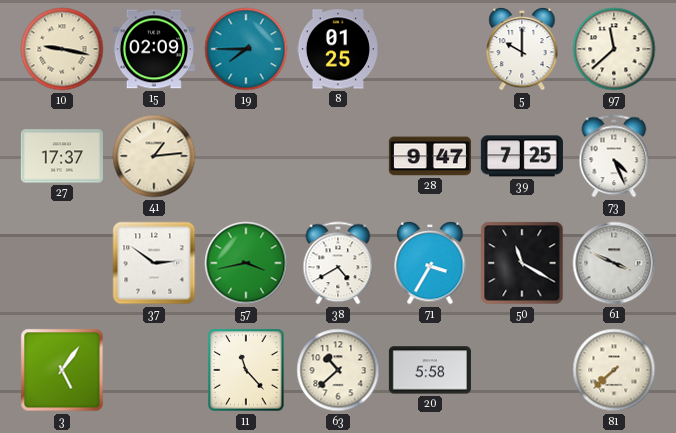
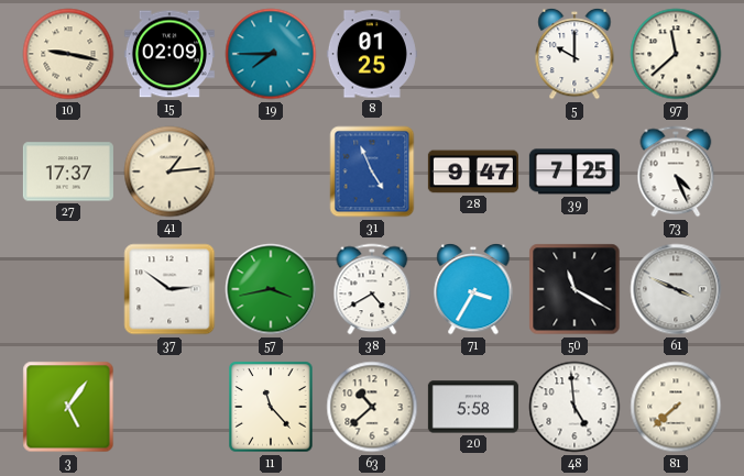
31: none -> 4:56 (372, 171)
48: none -> 4:59 (575, 407)
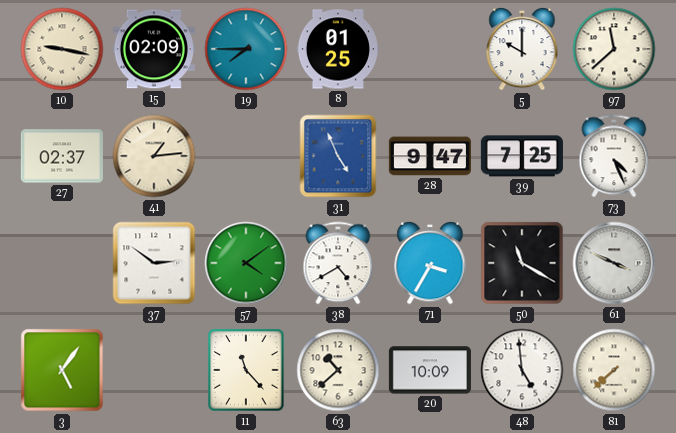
27: 17:37 -> 02:37 (62, 156)
57: 3:43 -> 4:09 (246, 263)
20: 5:58 -> 10:09 (430, 370)
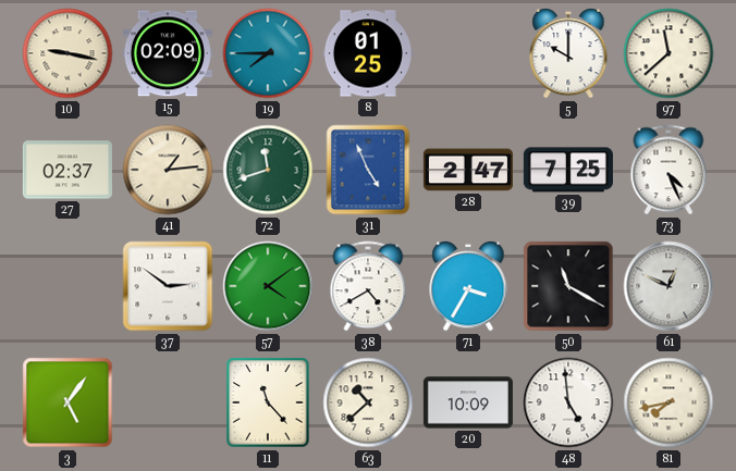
72: none -> 11:42 (268, 170)
28: 9:47 -> 2:47 (468, 170)
61: 3:49 -> 12:49 (668, 286)
81: 7:38 -> 7:43 (668, 402)
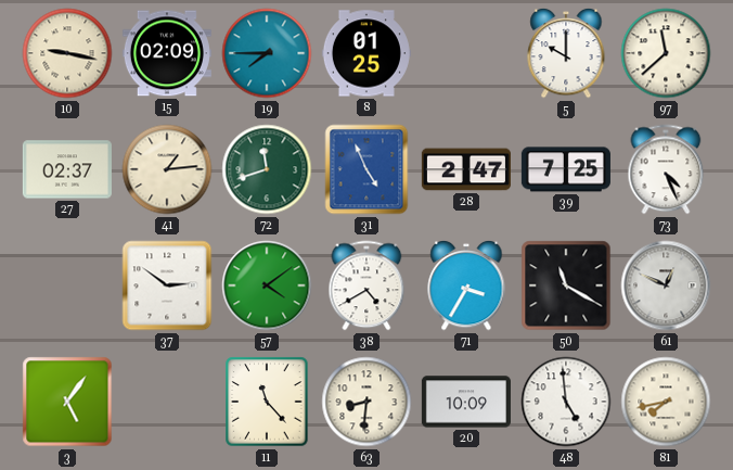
63: 10:38 -> 8:31 (366, 402)
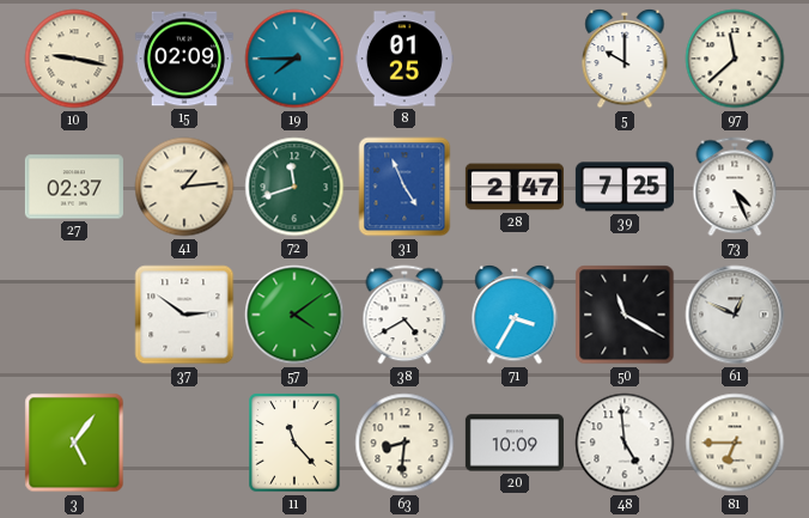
81: 7:43 -> 6:45 (735, 443)
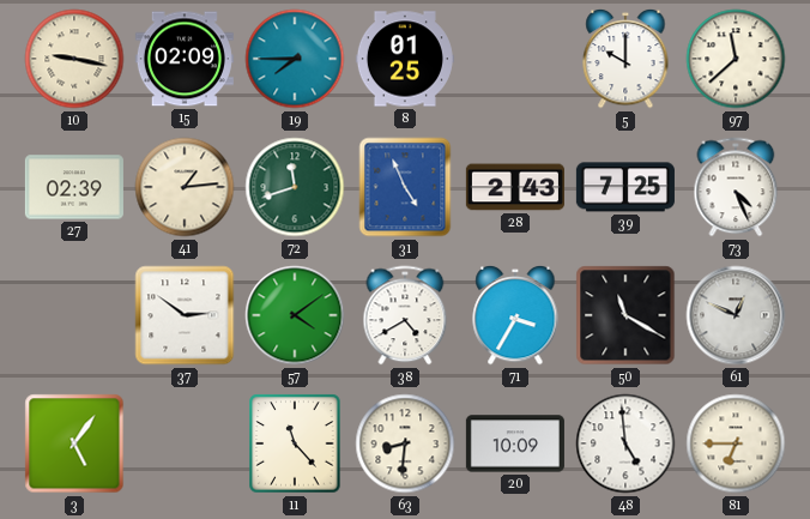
27: 02:37 -> 02:39 (74, 187)
28: 2:47 -> 2:43 (515, 187)
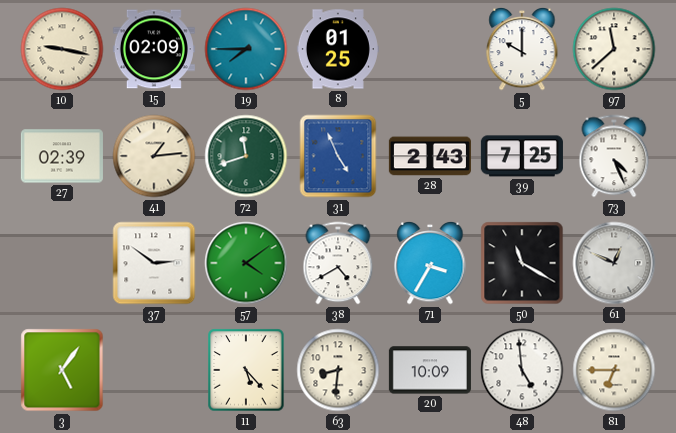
11: 11:23 -> 5:23 (246, 370)
